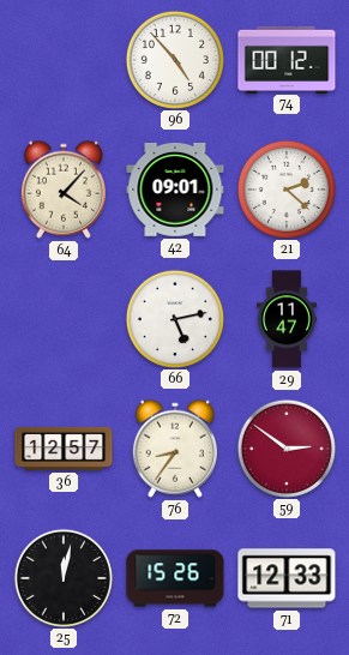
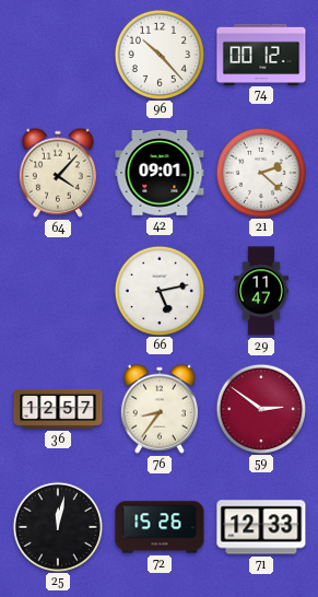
96: 4:53 -> 10:23 (158, 54)
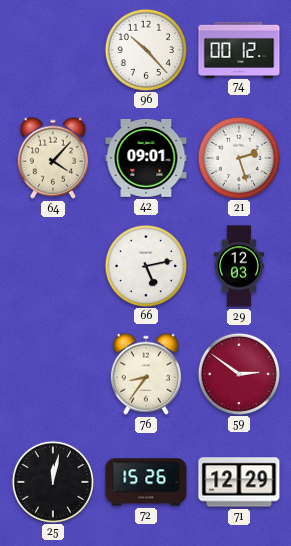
21: 2:22 -> 2:27 (238, 157)
29: 11:47 -> 12:03 (239, 266)
36: 12:57 -> none (58, 409)
71: 12:33 -> 12:29 (239, 482)
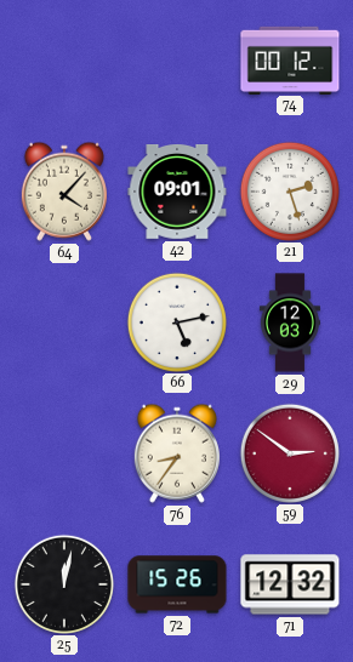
96: 10:23 -> none (145, 49)
71: 12:29 -> 12:32 (290, 584)
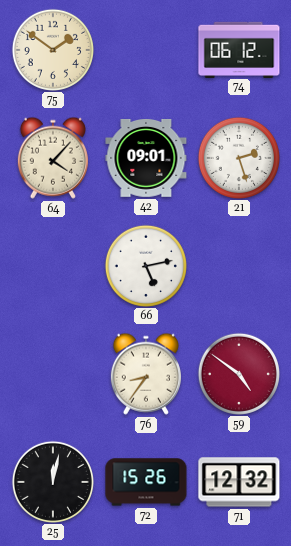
75: none -> 1:51 (52, 49)
74: 00:12 -> 06:12 (239, 49)
29: 12:03 -> none (290, 323)
59: 2:51 -> 4:51 (238, 373)
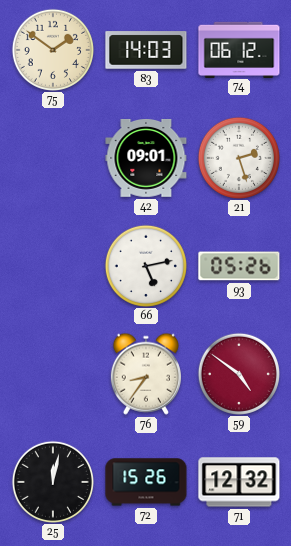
83: none -> 14:03 (146, 50)
64: 4:07 -> none (53, 158)
93: none -> 05:26 (239, 266)
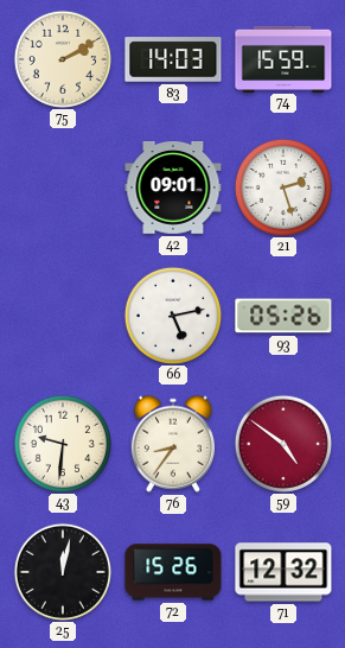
75: 1:51 -> 2:10 (62, 58)
74: 06:12 -> 15:59 (283, 58)
43: none -> 9:31 (62, 443)
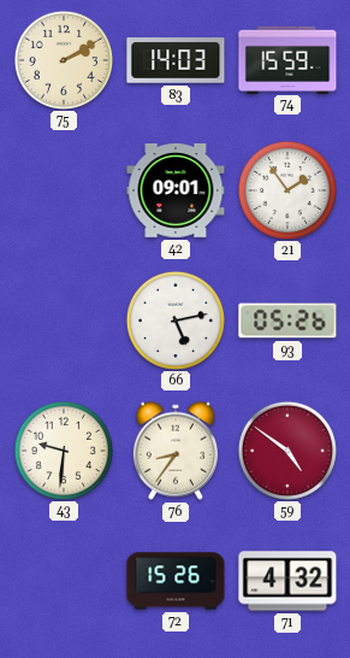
21: 2:27 -> 1:54 (286, 189)
25: 12:02 -> none (62, 571)
71: 12:32 -> 4:32 (287, 581)
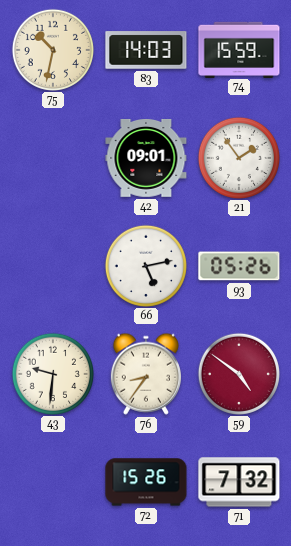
75: 2:10 -> 10:32 (52, 49)
71: 4:32 -> 7:32 (239, 482)
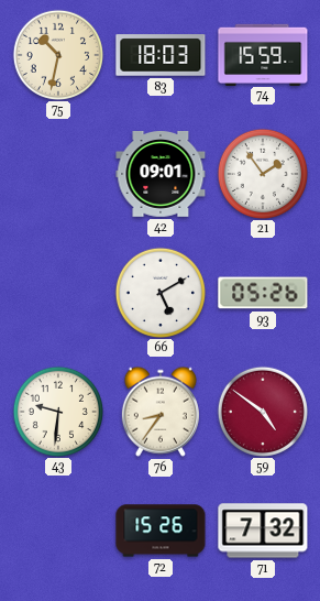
83: 14:03 -> 18:03 (161, 55)
66: 5:13 -> 5:10 (159, 292)
